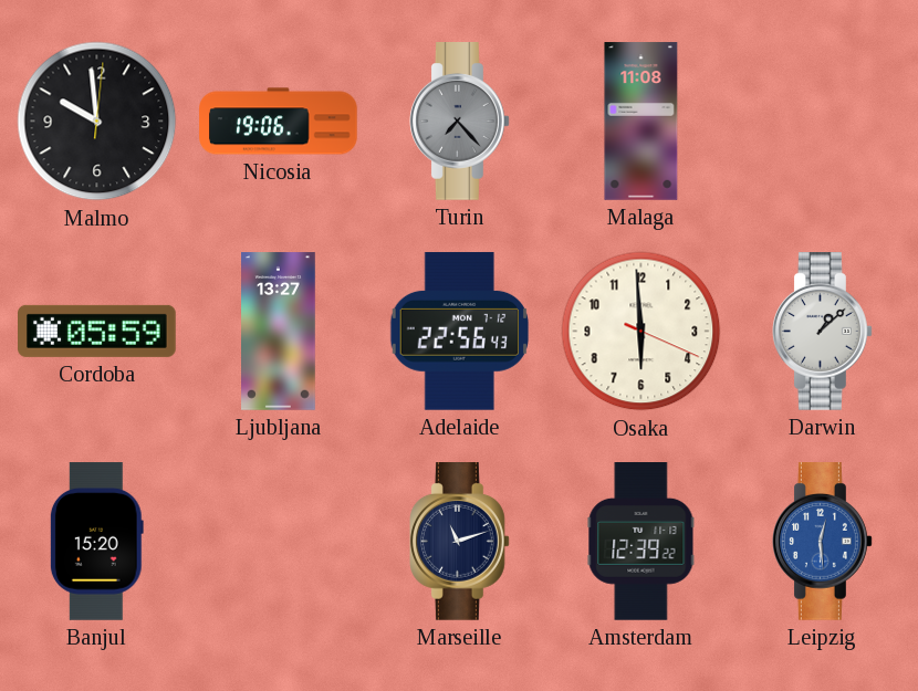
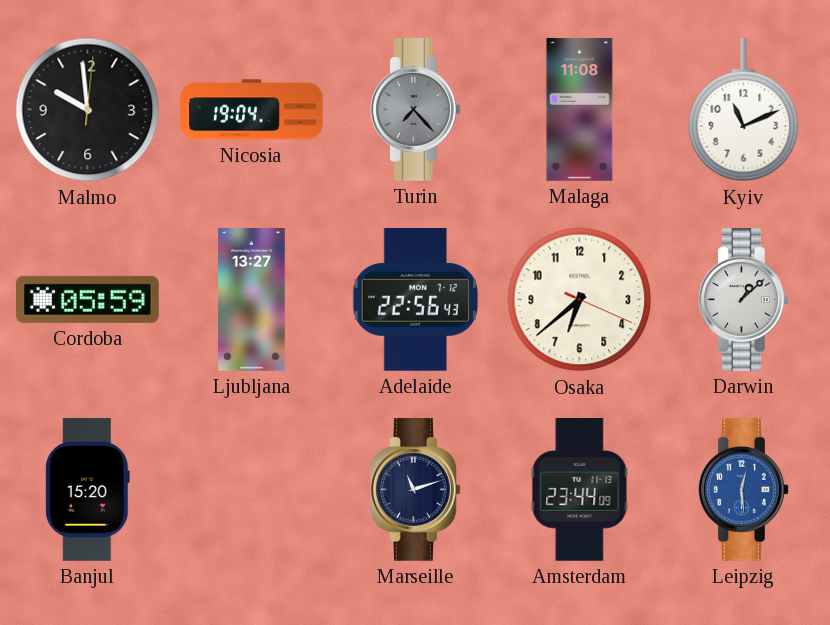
Nicosia: 19:06 -> 19:04 (252, 110)
Kyiv: none -> 11:11 (744, 111)
Osaka: 5:59 -> 6:38 (580, 300)
Amsterdam: 12:39 -> 23:44 (580, 490)
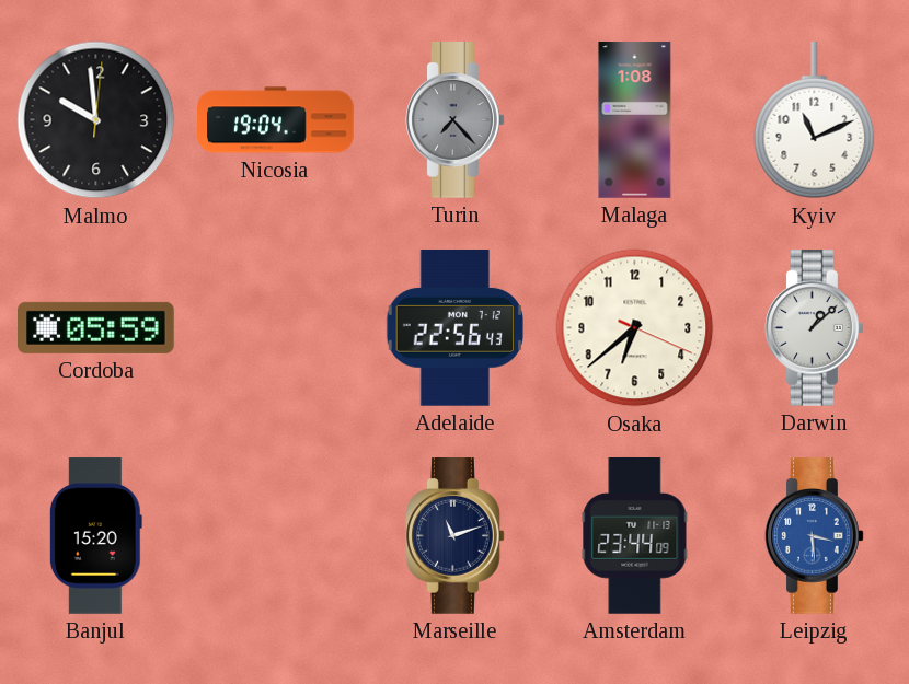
Malaga: 11:08 -> 1:08 (635, 120)
Ljubljana: 13:27 -> none (252, 300)
Leipzig: 12:29 -> 3:29 (815, 536)
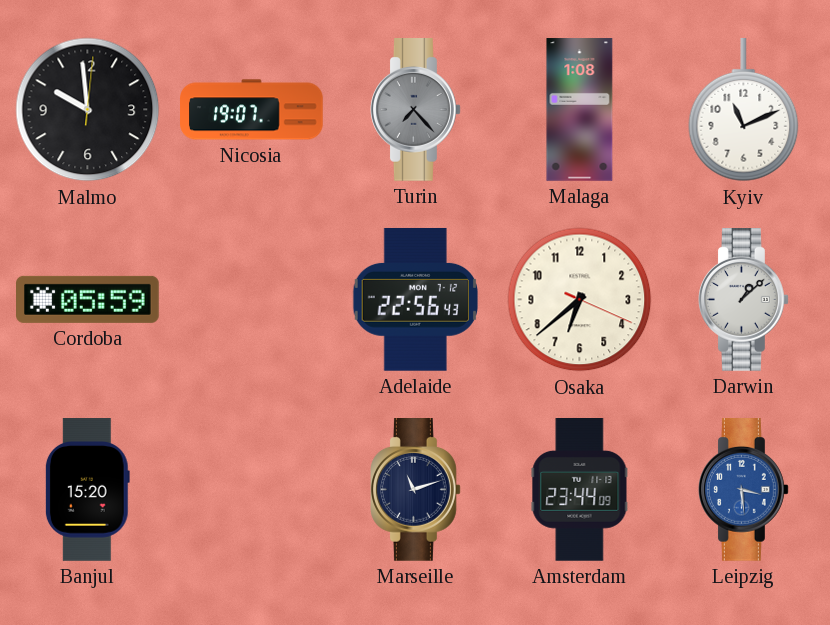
Nicosia: 19:04 -> 19:07 (252, 110)
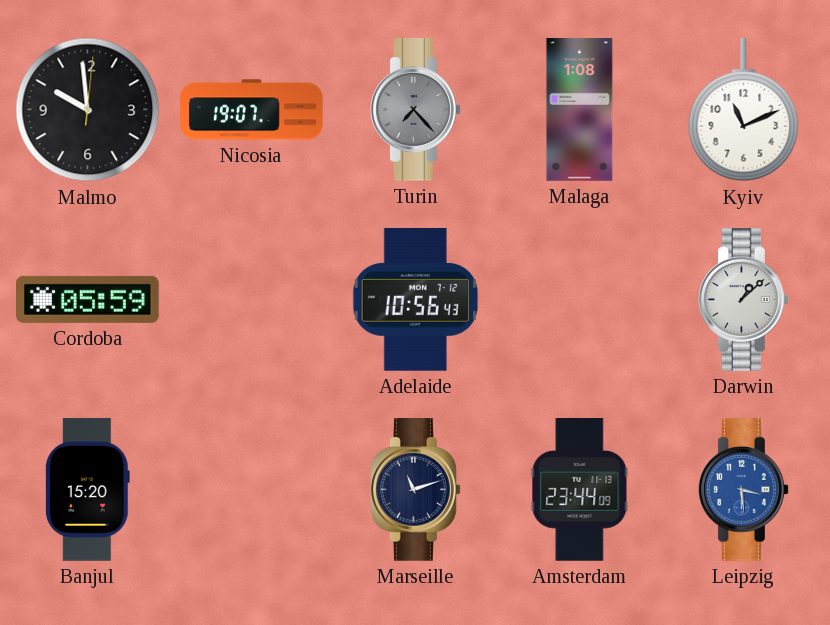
Adelaide: 22:56 -> 10:56 (415, 299)
Osaka: 6:38 -> none (580, 300)
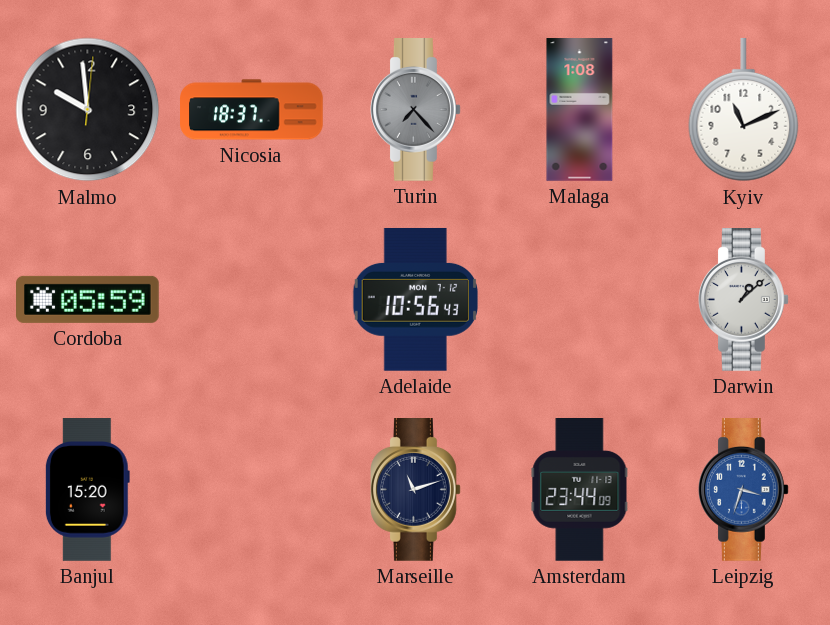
Nicosia: 19:07 -> 18:37 (252, 110)
Leipzig: 3:29 -> 3:33 (744, 490)
